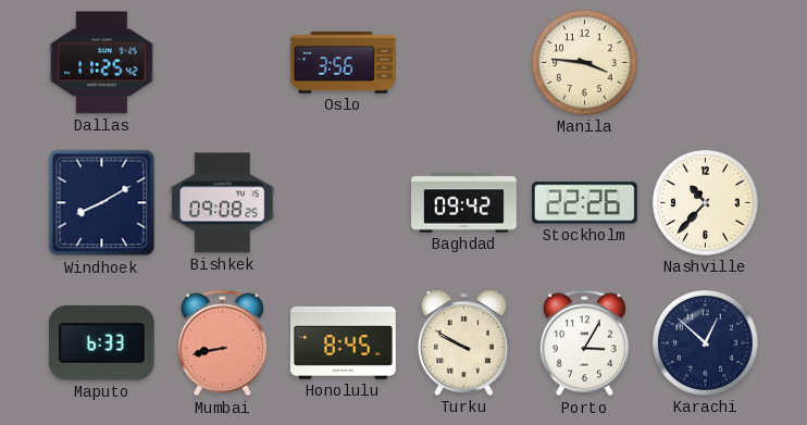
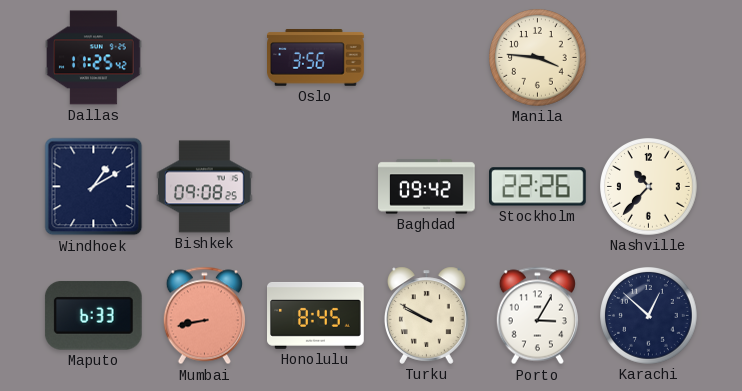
Windhoek: 8:10 -> 1:10 (94, 187)
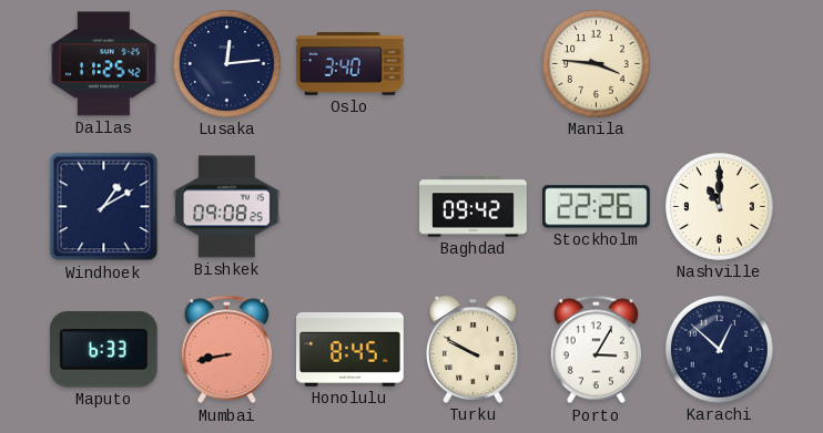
Lusaka: none -> 12:14 (227, 64)
Oslo: 3:56 -> 3:40 (350, 64)
Nashville: 10:37 -> 11:00 (720, 207)
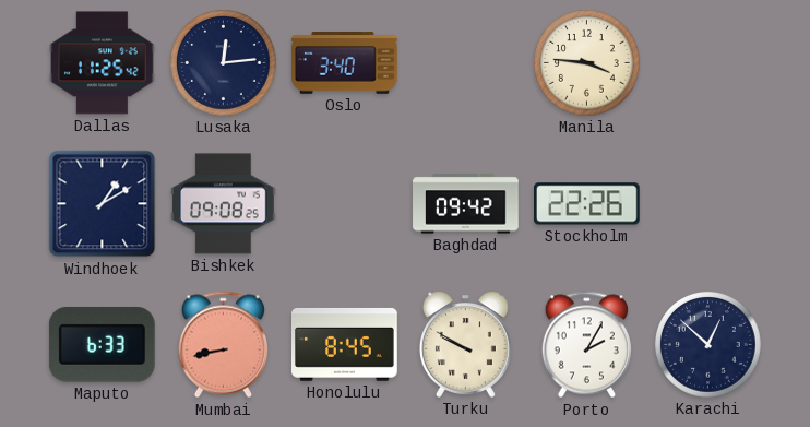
Nashville: 11:00 -> none (720, 207)
Porto: 3:05 -> 2:05 (586, 345)
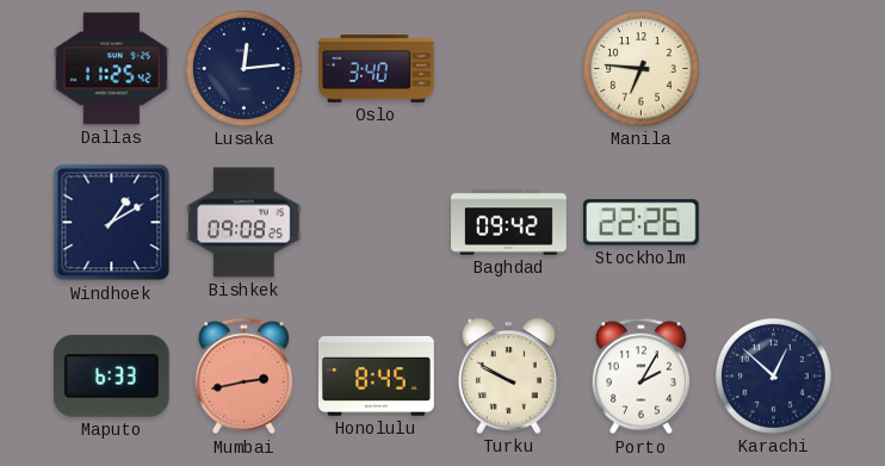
Manila: 3:46 -> 6:46 (642, 69)
Mumbai: 8:43 -> 2:43 (243, 377)
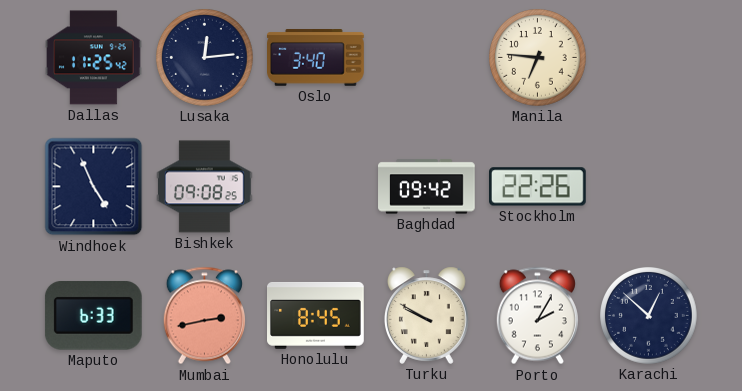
Windhoek: 1:10 -> 4:56 (94, 187)
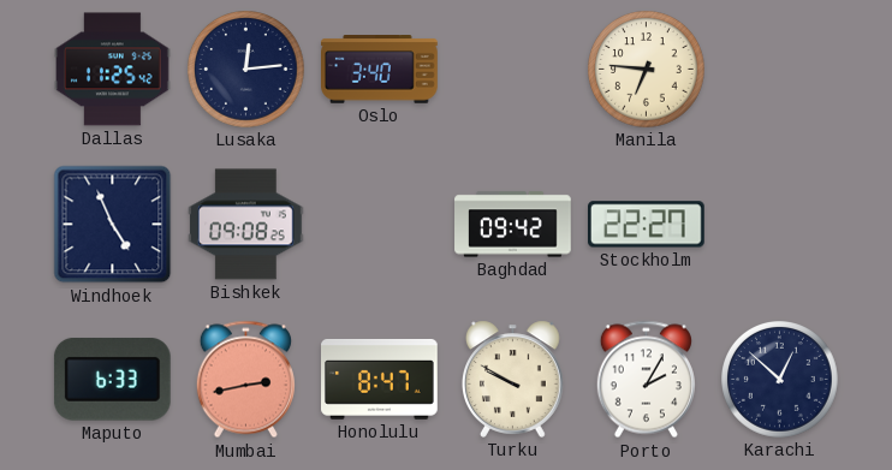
Stockholm: 22:26 -> 22:27 (647, 225)
Honolulu: 8:45 -> 8:47 (380, 379)
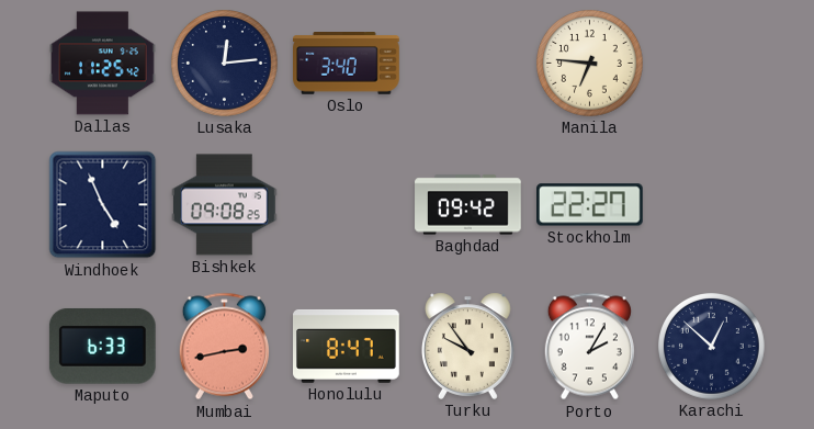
Turku: 9:50 -> 9:54 (467, 346)
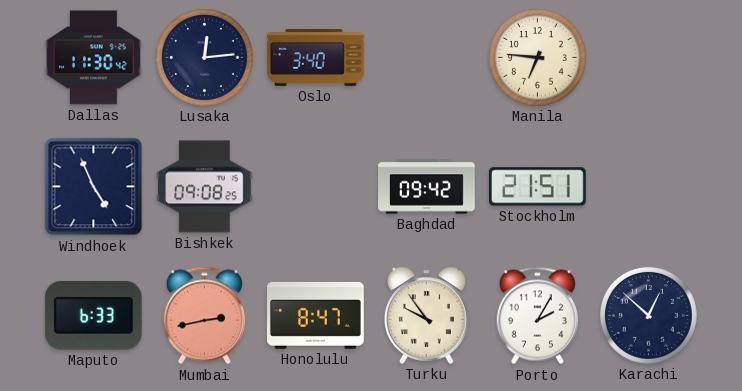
Dallas: 11:25 -> 11:30 (94, 58)
Stockholm: 22:27 -> 21:51 (538, 187)
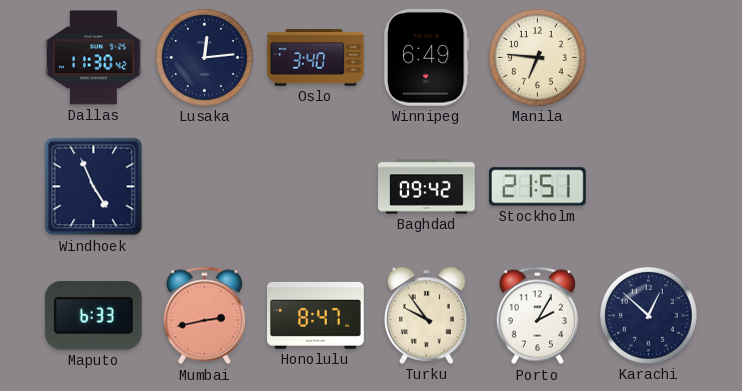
Winnipeg: none -> 6:49 (426, 57)
Bishkek: 09:08 -> none (205, 187)
